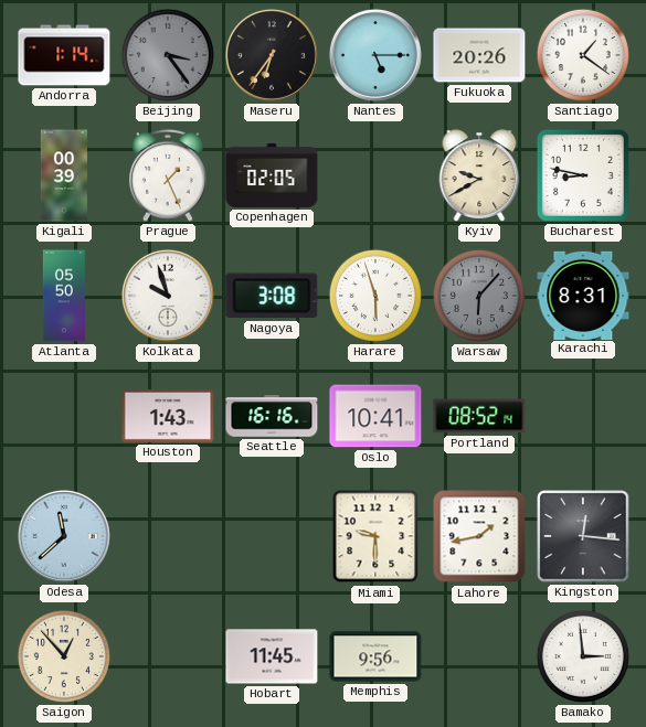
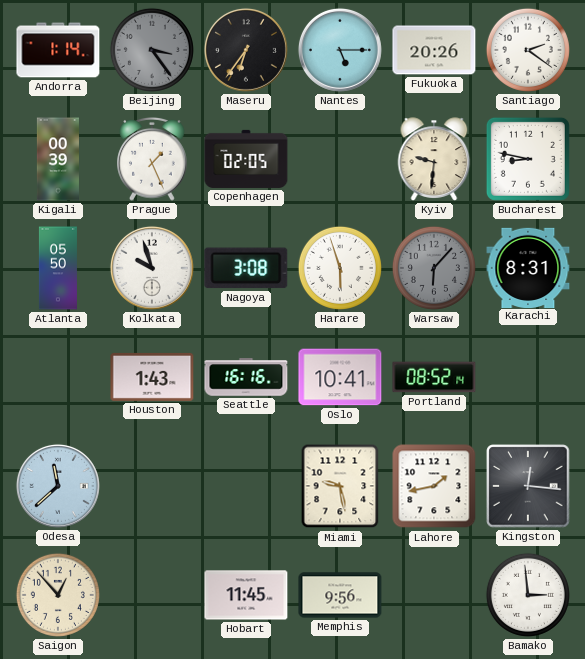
Santiago: 1:21 -> 2:21 (528, 50)
Kyiv: 9:40 -> 9:31 (434, 159)
Miami: 9:30 -> 9:28 (340, 486)
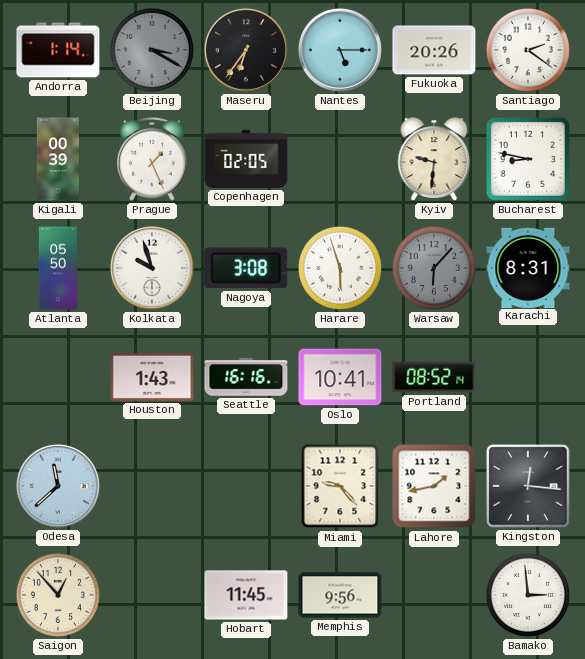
Beijing: 3:24 -> 3:20 (152, 50)
Miami: 9:28 -> 9:23 (340, 486)
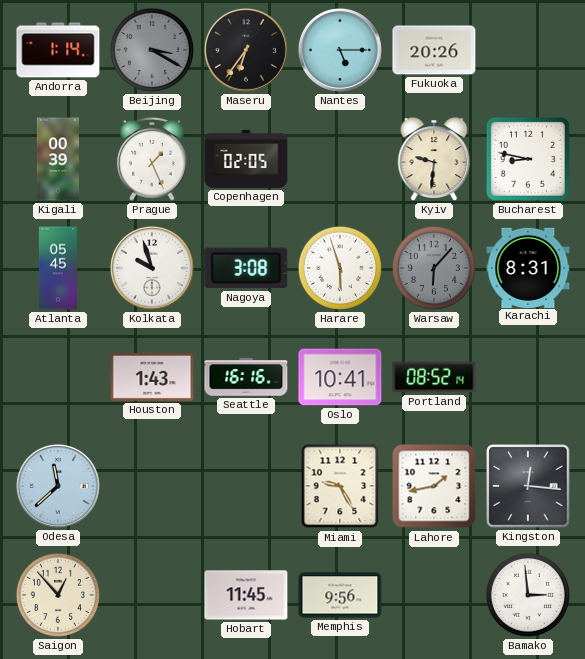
Santiago: 2:21 -> none (528, 50)
Atlanta: 05:50 -> 05:45 (58, 268)
Miami: 9:23 -> 9:25 (340, 486)
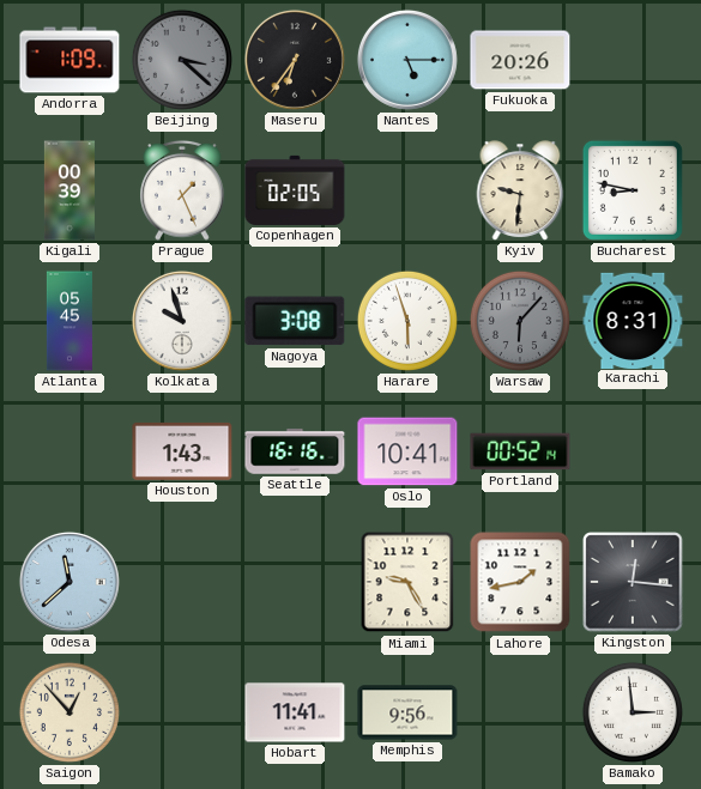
Andorra: 1:14 -> 1:09 (70, 60)
Beijing: 3:20 -> 3:22 (182, 60)
Portland: 08:52 -> 00:52 (520, 451)
Hobart: 11:45 -> 11:41 (295, 712)
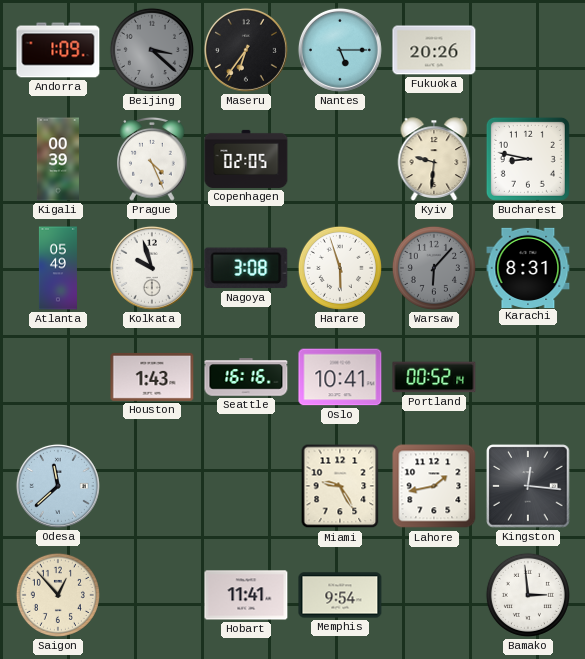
Prague: 1:26 -> 4:26 (152, 160)
Atlanta: 05:45 -> 05:49 (58, 268)
Memphis: 9:56 -> 9:54 (340, 595)
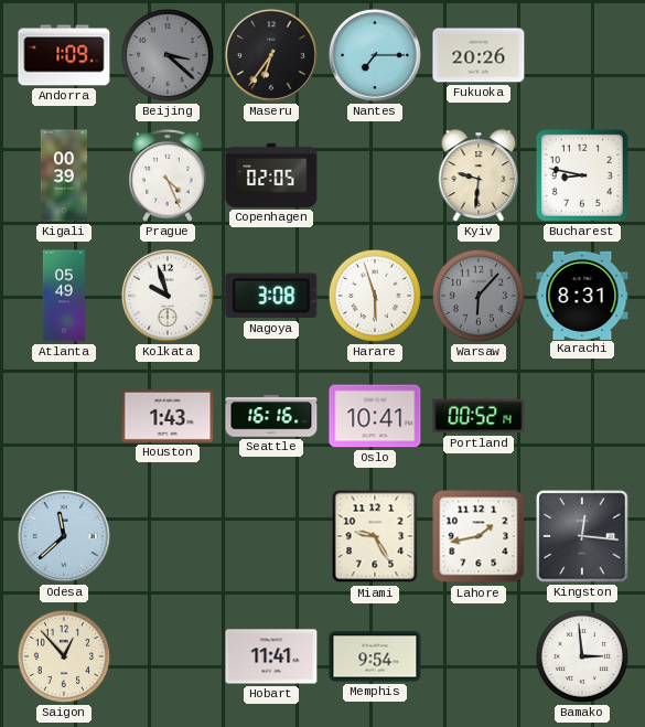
Nantes: 5:15 -> 7:15 (375, 55)
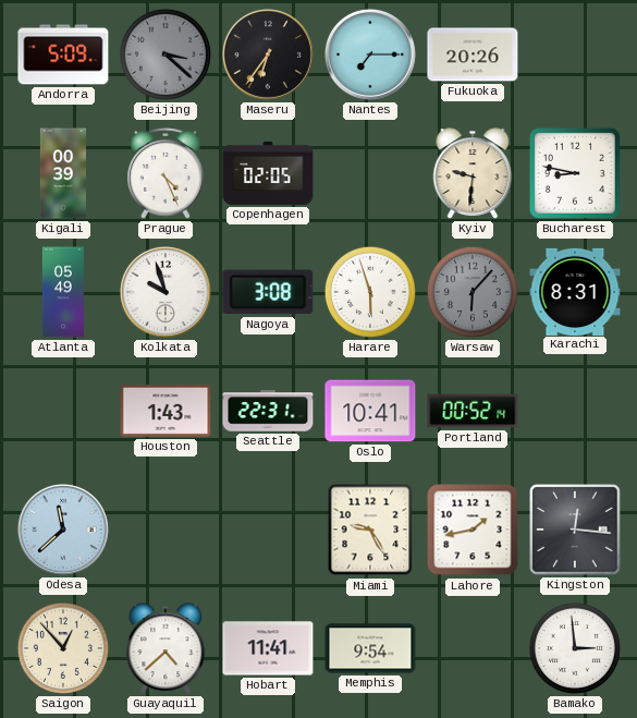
Andorra: 1:09 -> 5:09 (63, 54)
Seattle: 16:16 -> 22:31 (268, 411)
Guayaquil: none -> 4:38 (166, 648)
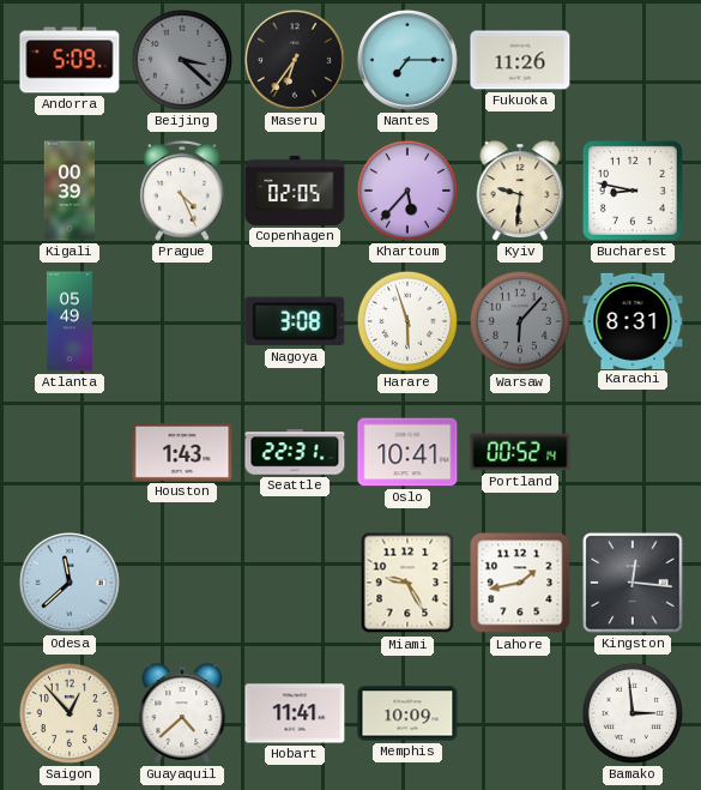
Fukuoka: 20:26 -> 11:26 (520, 60)
Khartoum: none -> 5:37 (407, 191)
Kolkata: 9:57 -> none (166, 292)
Memphis: 9:54 -> 10:09 (407, 713)
